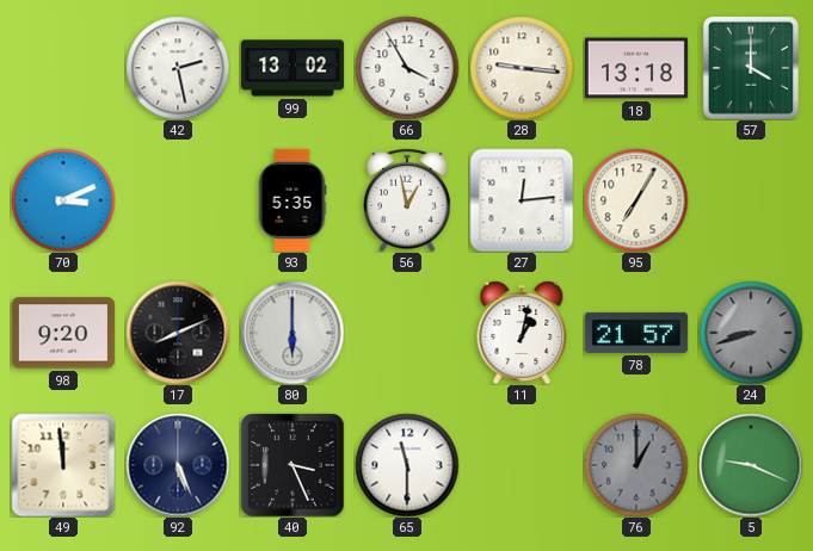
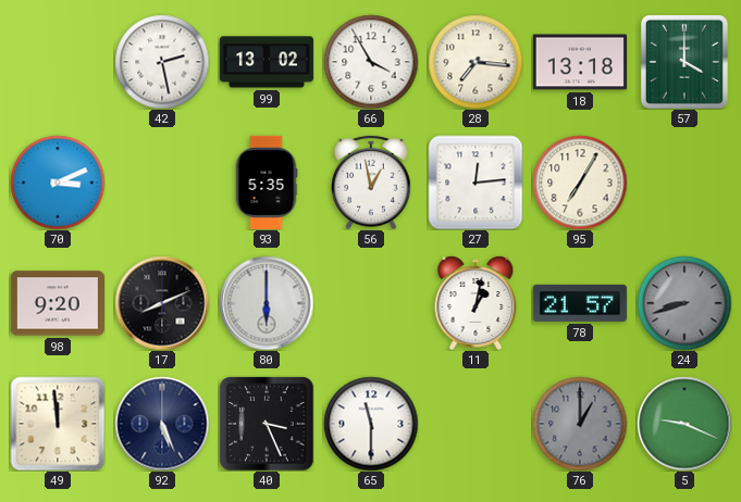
28: 9:16 -> 7:16 (476, 62)
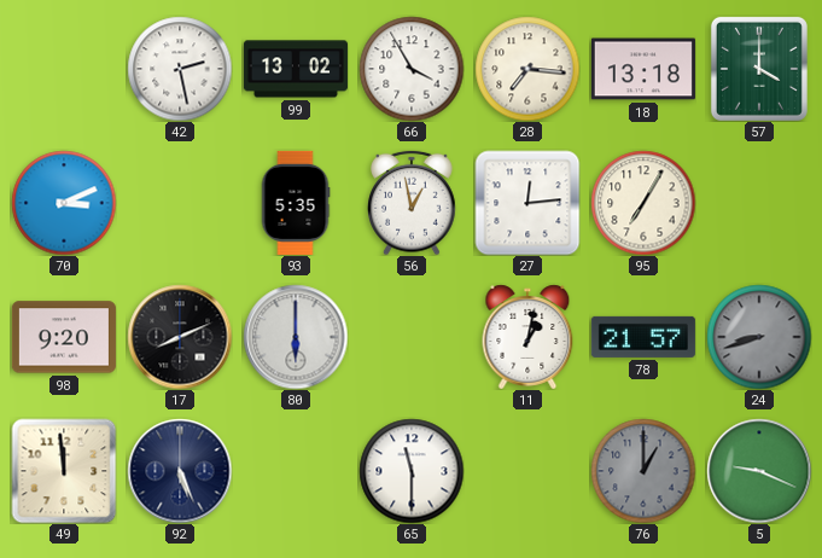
40: 3:26 -> none (267, 424)
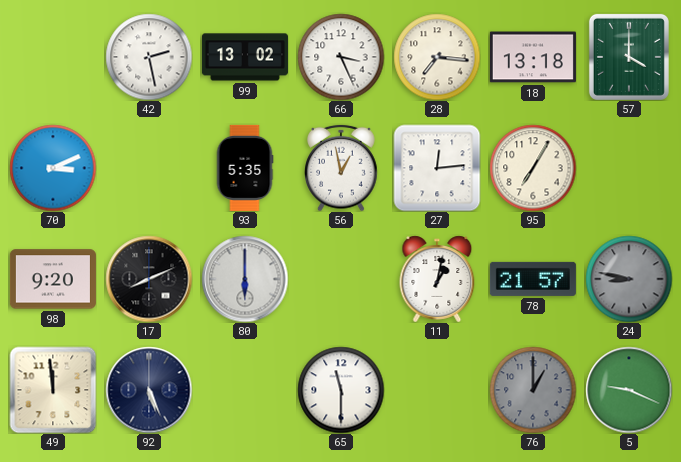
66: 3:55 -> 3:26 (341, 57)
24: 8:42 -> 8:47 (629, 279)
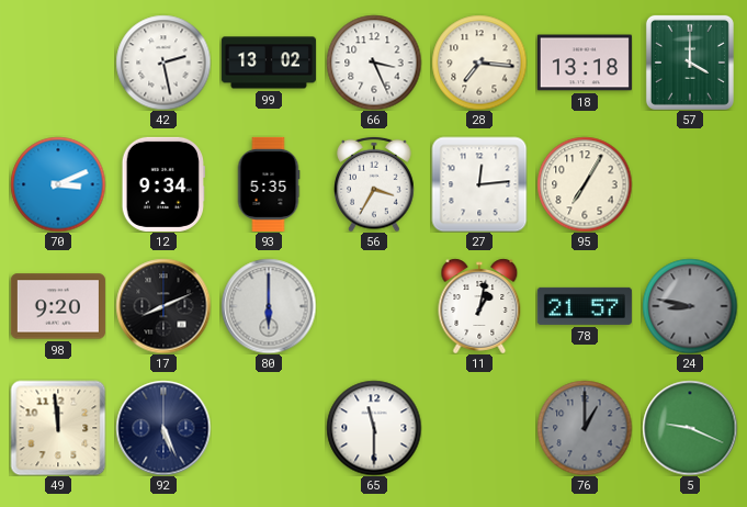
12: none -> 9:34 (163, 184)
56: 12:58 -> 3:35 (374, 184)
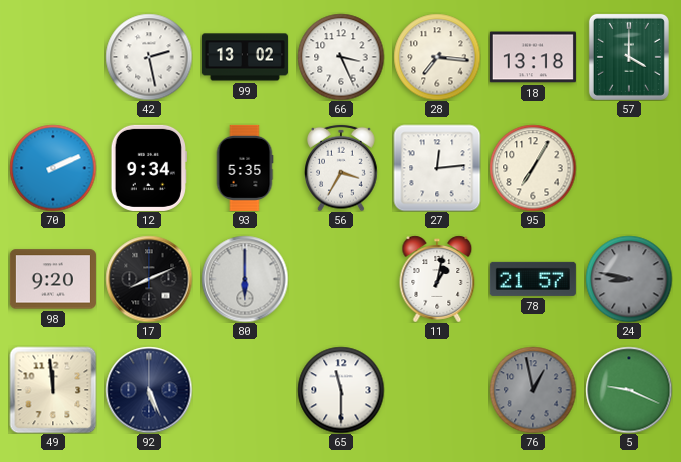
70: 3:11 -> 2:11 (53, 168)
76: 1:00 -> 12:58 (533, 390)
